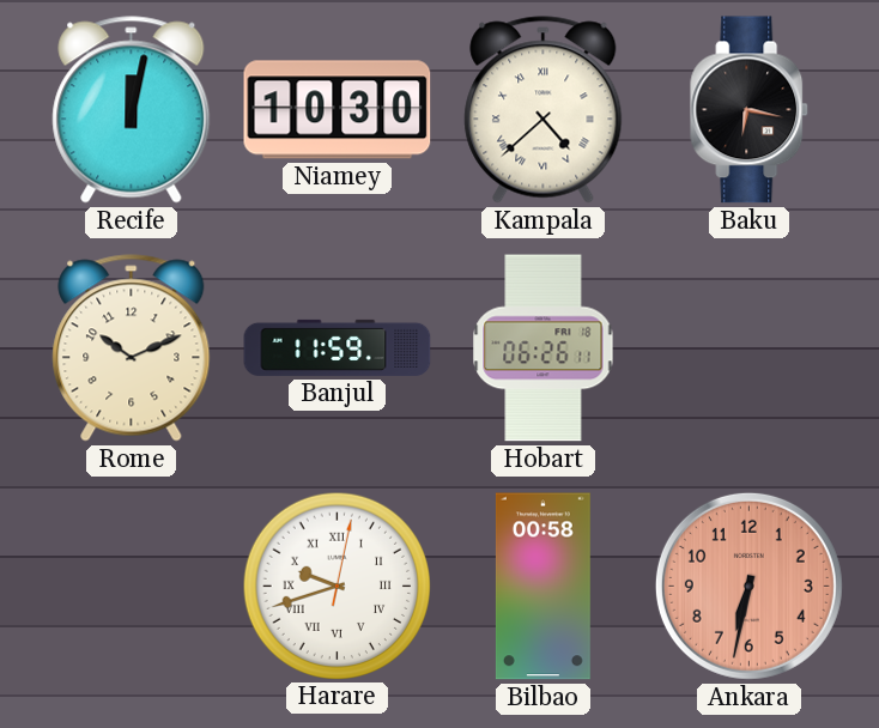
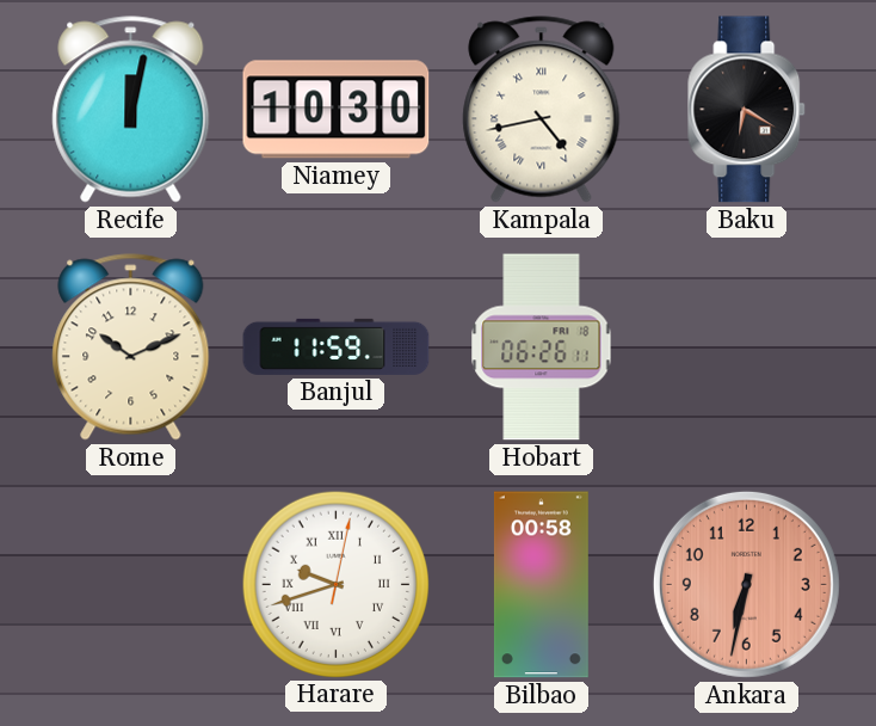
Kampala: 4:38 -> 4:43 (542, 110)
Baku: 6:17 -> 6:20 (747, 110)
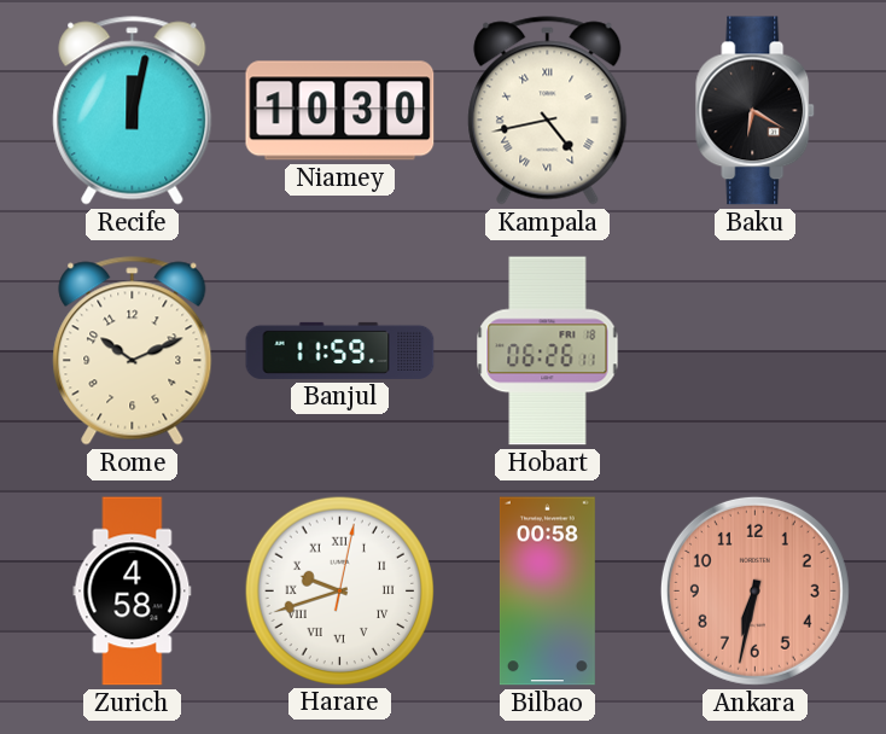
Zurich: none -> 4:58 (133, 592)
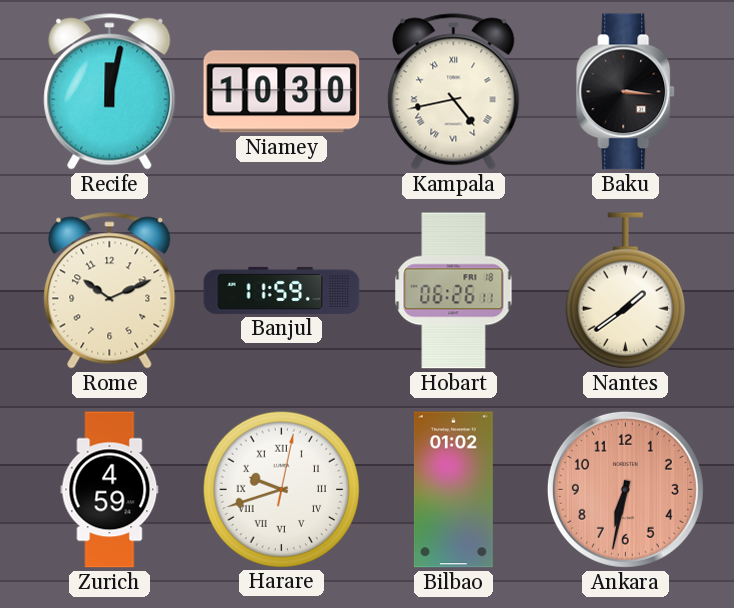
Baku: 6:20 -> 3:16 (626, 92)
Nantes: none -> 1:39 (625, 291)
Zurich: 4:58 -> 4:59 (110, 490)
Bilbao: 00:58 -> 01:02 (453, 490)
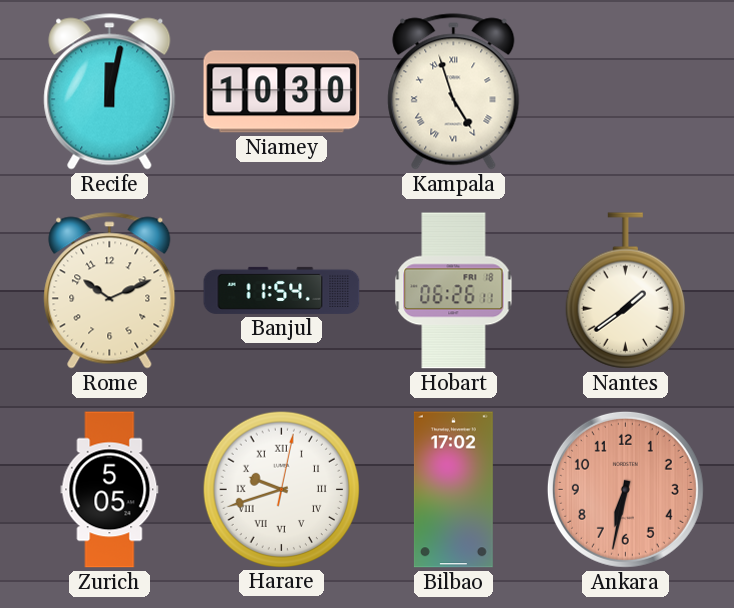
Kampala: 4:43 -> 4:57 (454, 92)
Baku: 3:16 -> none (626, 92)
Banjul: 11:59 -> 11:54 (282, 290)
Zurich: 4:59 -> 5:05 (110, 490)
Bilbao: 01:02 -> 17:02 (453, 490)
